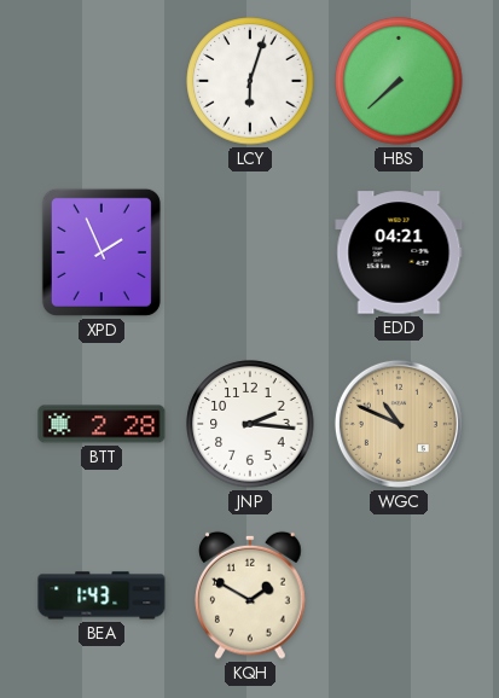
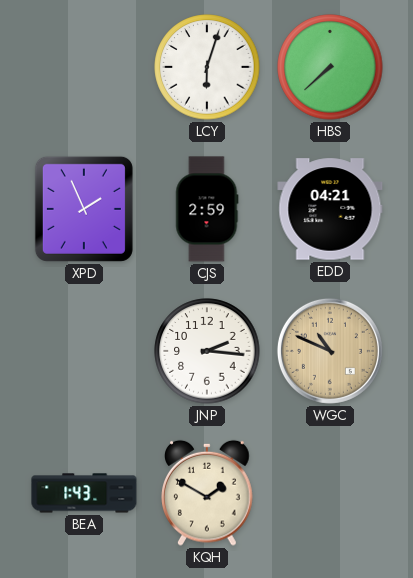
CJS: none -> 2:59 (207, 209)
BTT: 2:28 -> none (101, 424)
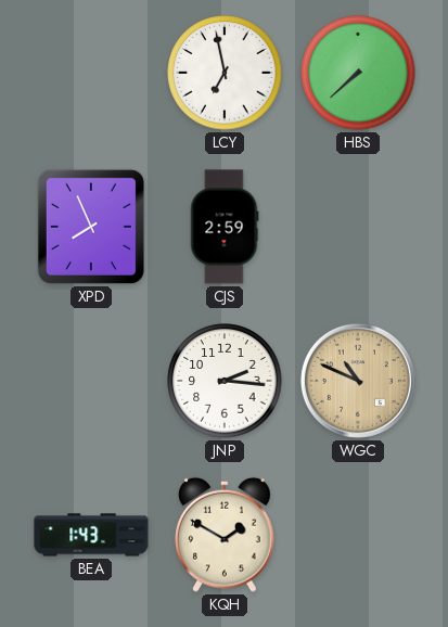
LCY: 6:03 -> 6:58 (225, 73)
XPD: 1:56 -> 7:56 (91, 227)
EDD: 04:21 -> none (330, 209)
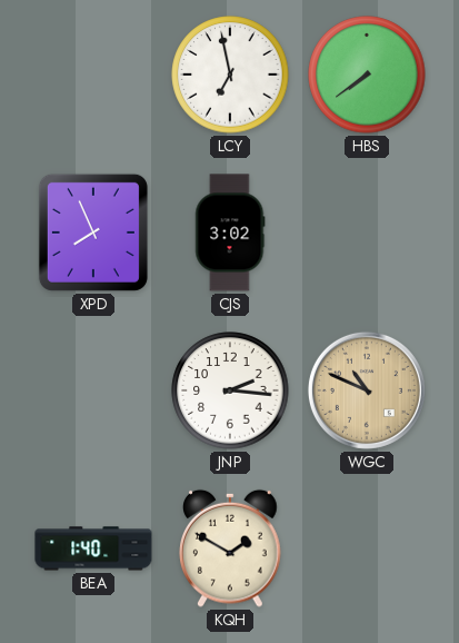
HBS: 7:38 -> 7:39 (367, 75)
CJS: 2:59 -> 3:02 (230, 233)
BEA: 1:43 -> 1:40 (93, 548)
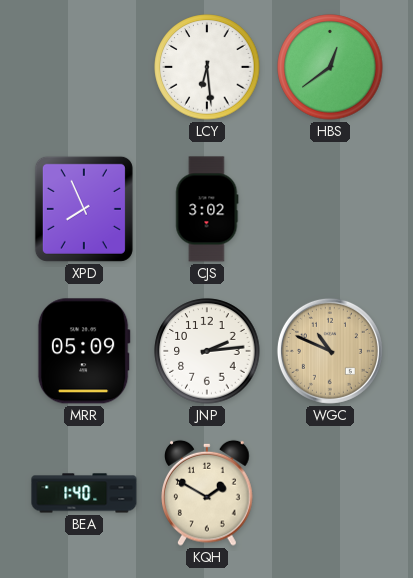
LCY: 6:58 -> 6:29 (207, 67)
HBS: 7:39 -> 12:39 (330, 67)
MRR: none -> 05:09 (84, 351)
JNP: 2:16 -> 2:14 (207, 351)
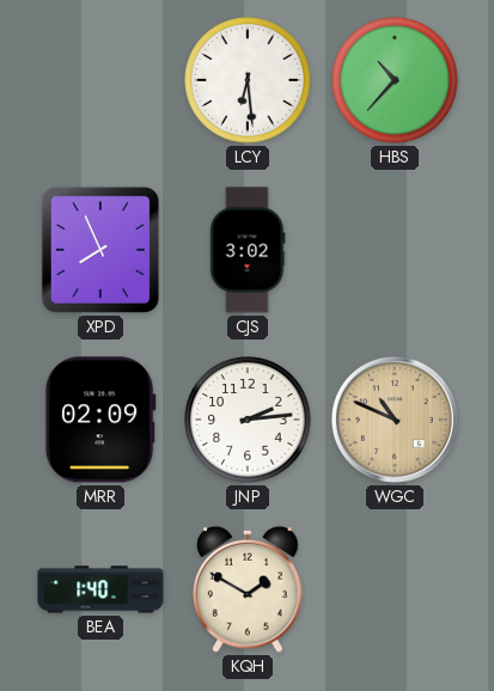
HBS: 12:39 -> 10:37 (395, 80)
MRR: 05:09 -> 02:09 (100, 420)
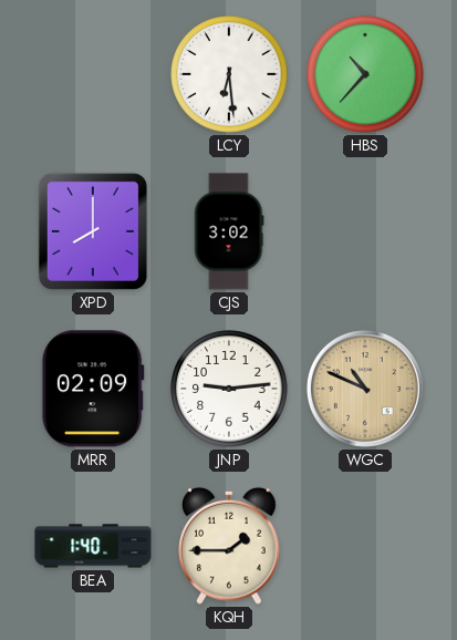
XPD: 7:56 -> 8:00 (93, 231)
JNP: 2:14 -> 9:14 (229, 389)
KQH: 1:50 -> 1:45 (229, 546)
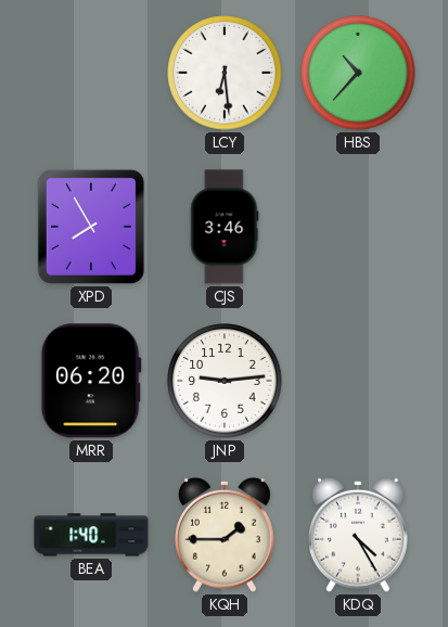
XPD: 8:00 -> 7:55 (91, 227)
CJS: 3:02 -> 3:46 (225, 227)
MRR: 02:09 -> 06:20 (91, 381)
WGC: 10:49 -> none (365, 389)
KDQ: none -> 4:25 (358, 535)
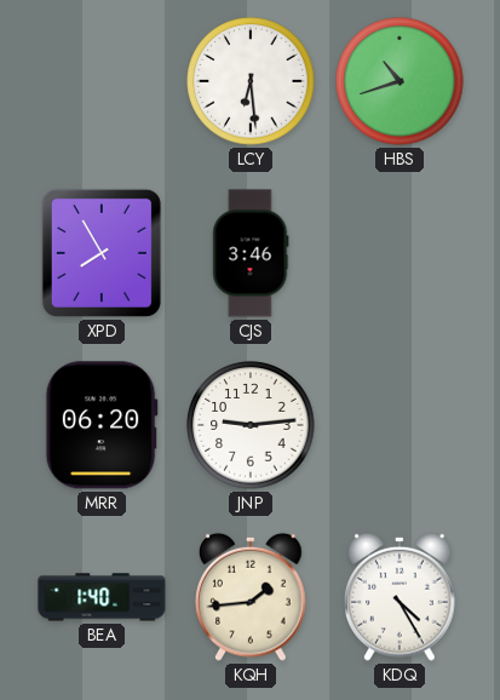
HBS: 10:37 -> 10:42 (400, 81)
KQH: 1:45 -> 1:44 (251, 597)
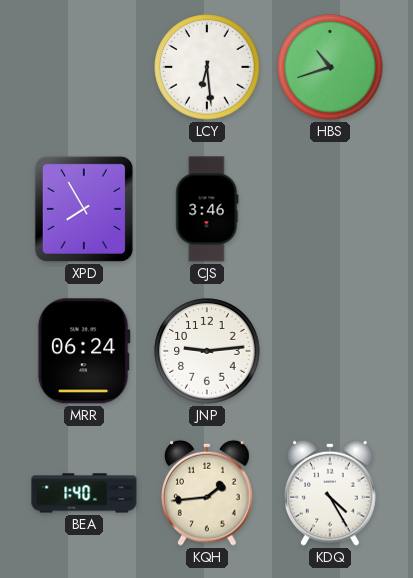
MRR: 06:20 -> 06:24 (84, 351)
